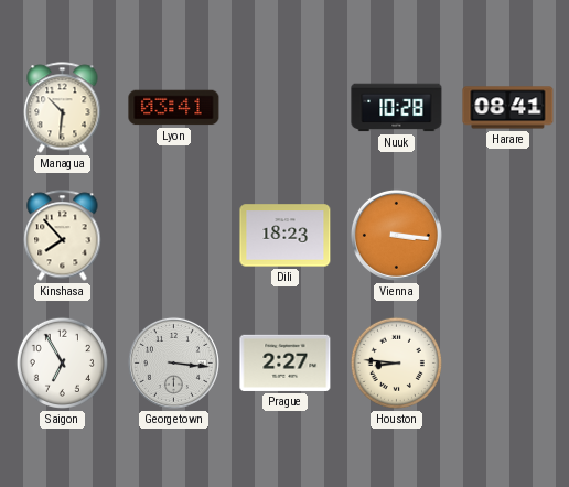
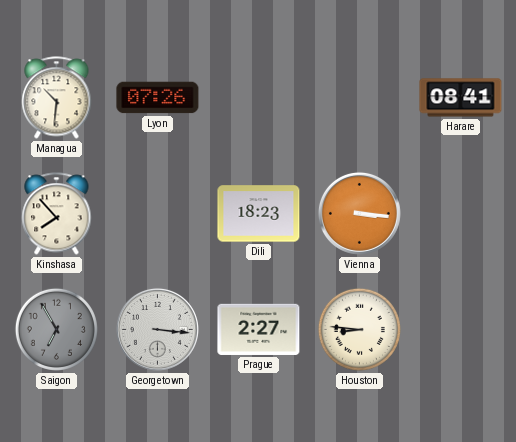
Lyon: 03:41 -> 07:26 (158, 98)
Nuuk: 10:28 -> none (397, 108)
Saigon dial: white -> grey (56, 329)
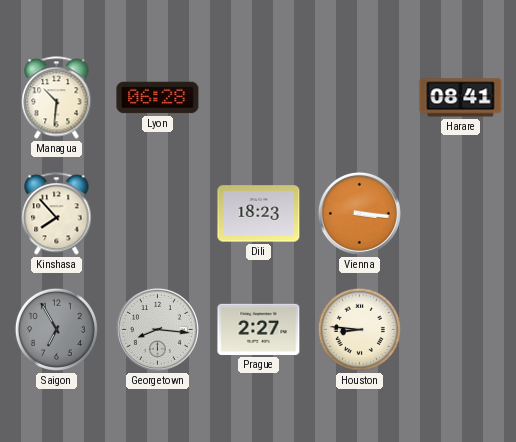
Lyon: 07:26 -> 06:28 (158, 98)
Georgetown: 3:16 -> 8:16 (157, 329)
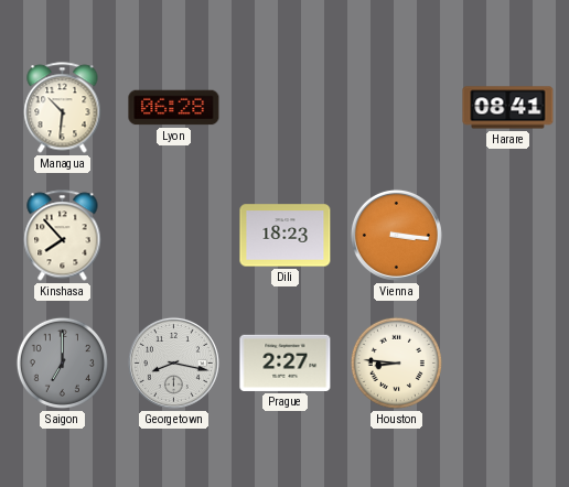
Saigon: 6:55 -> 7:00 (62, 362)
Georgetown: 8:16 -> 8:17 (173, 362)
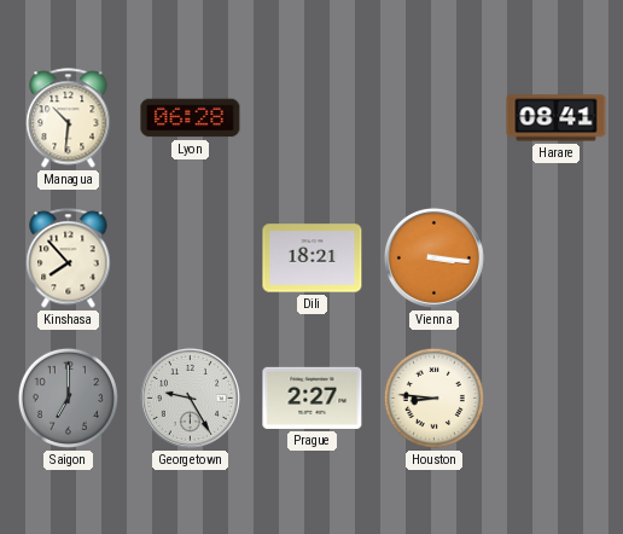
Dili: 18:23 -> 18:21 (313, 259)
Georgetown: 8:17 -> 9:25 (190, 397)
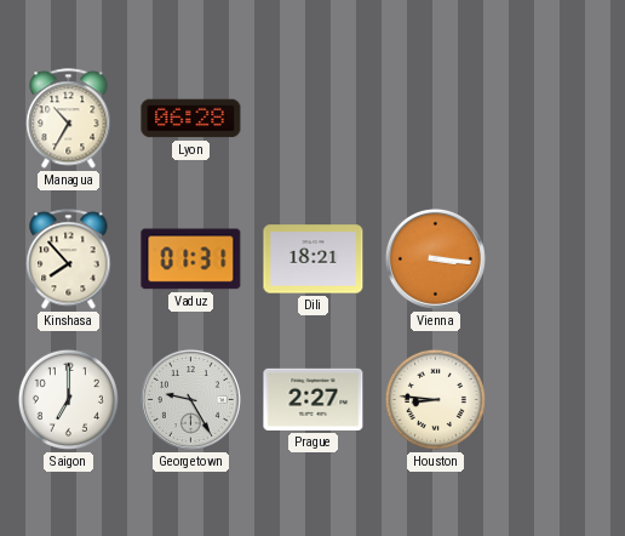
Managua: 10:31 -> 10:35 (69, 119)
Harare: 08:41 -> none (557, 118)
Vaduz: none -> 01:31 (191, 260)
Saigon dial: grey -> white (68, 399)
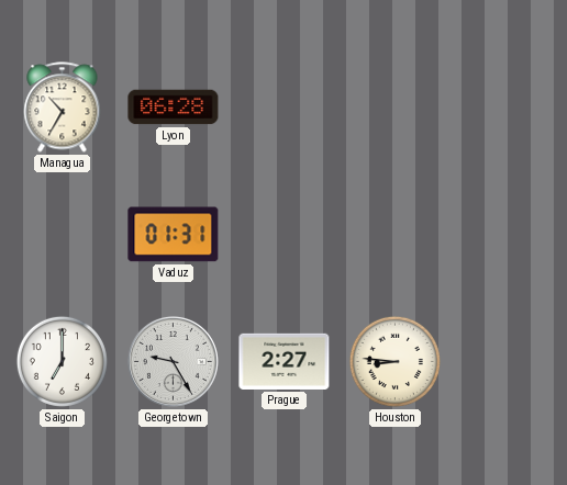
Kinshasa: 7:53 -> none (69, 260)
Dili: 18:21 -> none (314, 260)
Vienna: 3:16 -> none (435, 258)
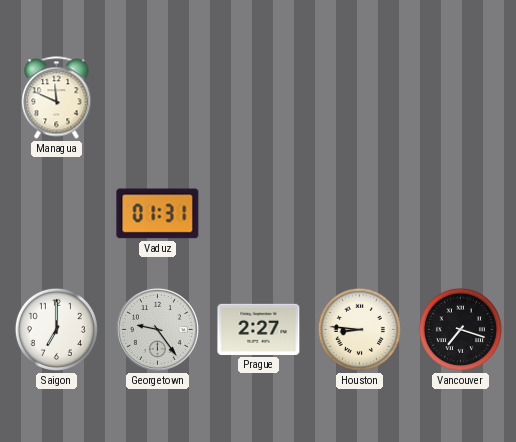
Managua: 10:35 -> 11:49 (57, 98)
Lyon: 06:28 -> none (174, 108)
Georgetown: 9:25 -> 9:24 (157, 329)
Vancouver: none -> 7:18 (460, 329)
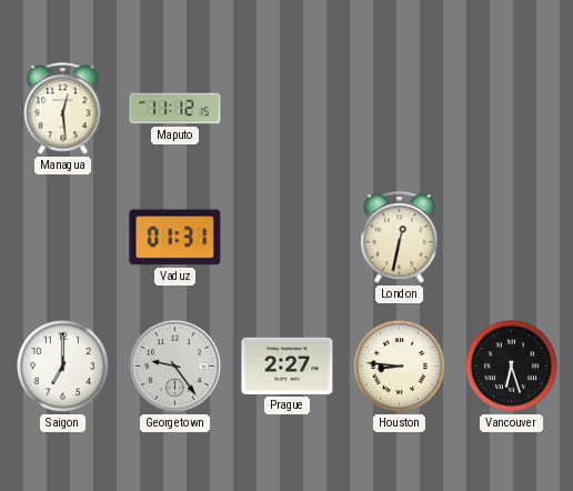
Managua: 11:49 -> 12:29 (63, 109)
Maputo: none -> 11:12 (175, 109)
London: none -> 12:32 (400, 238)
Vancouver: 7:18 -> 6:27 (511, 365)
